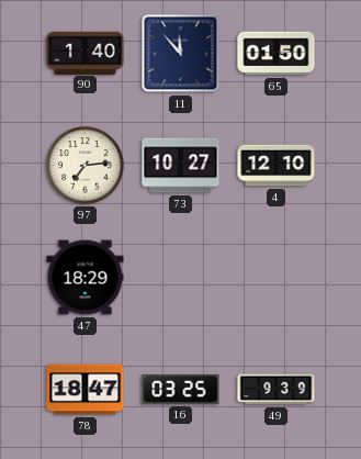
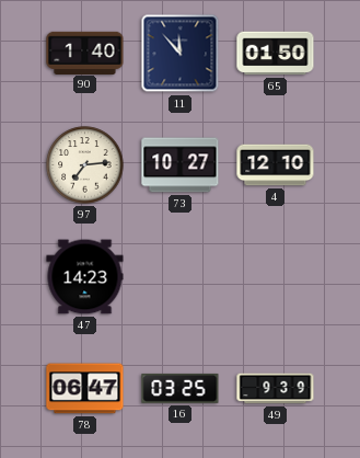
47: 18:29 -> 14:23 (85, 277)
78: 18:47 -> 06:47 (85, 389)
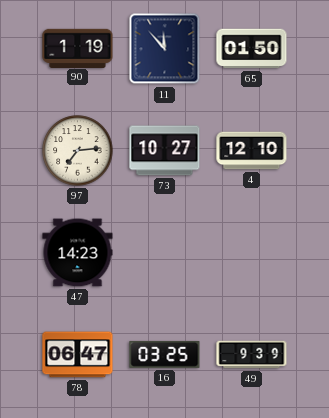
90: 1:40 -> 1:19 (78, 48)
